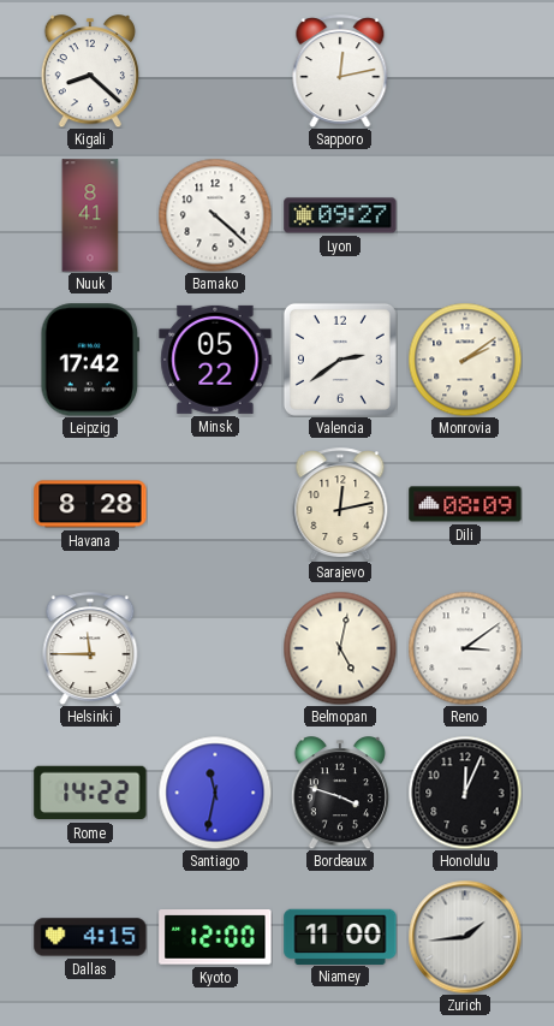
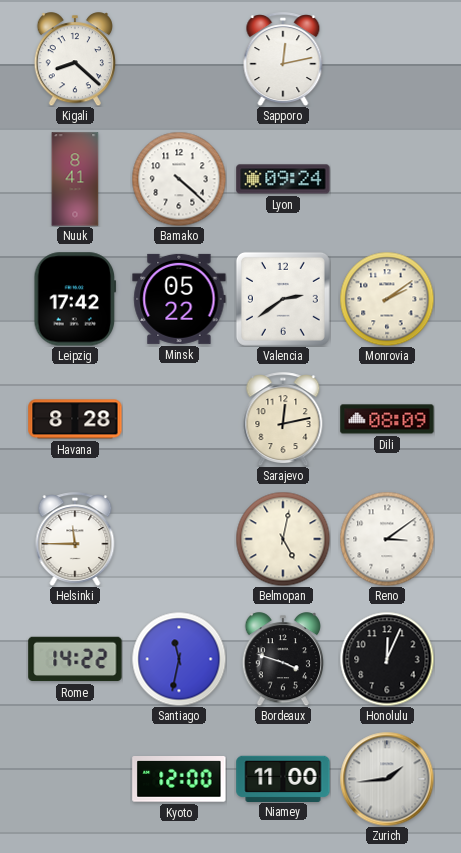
Lyon: 09:27 -> 09:24 (283, 179)
Dallas: 4:15 -> none (90, 937)
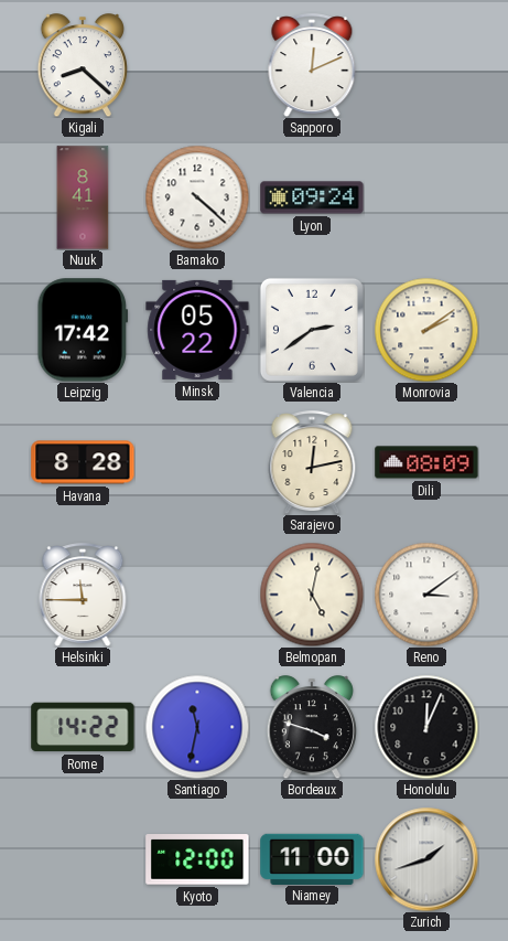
Sapporo: 12:13 -> 12:11 (312, 65)
Zurich: 1:44 -> 1:42 (426, 859)
